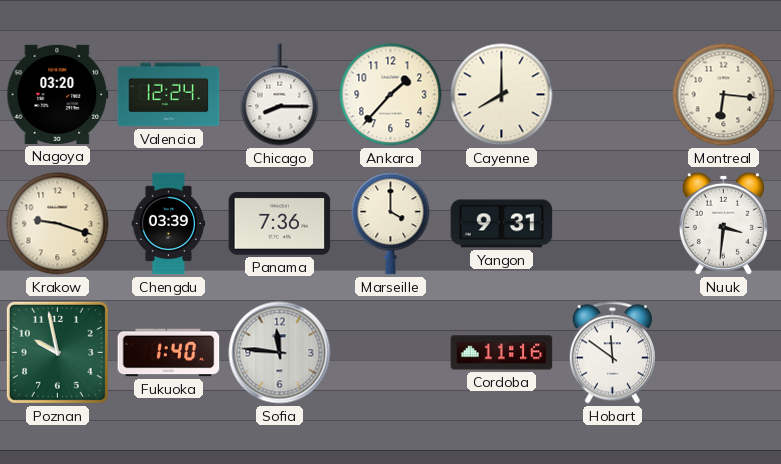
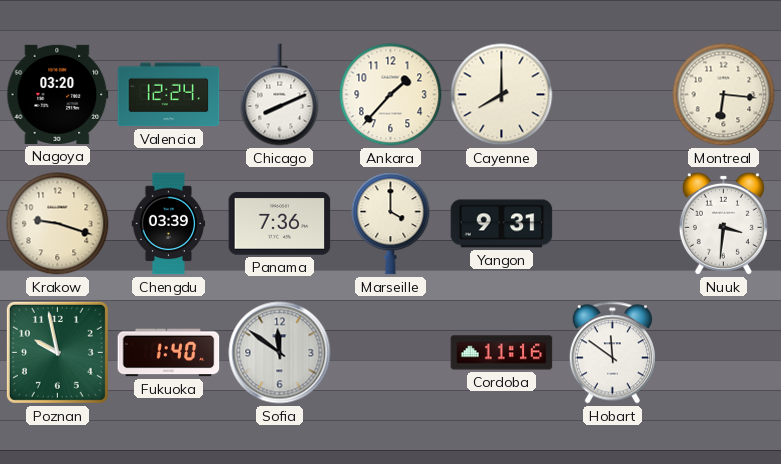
Chicago: 8:15 -> 8:11 (280, 95)
Sofia: 11:46 -> 11:51 (280, 353)
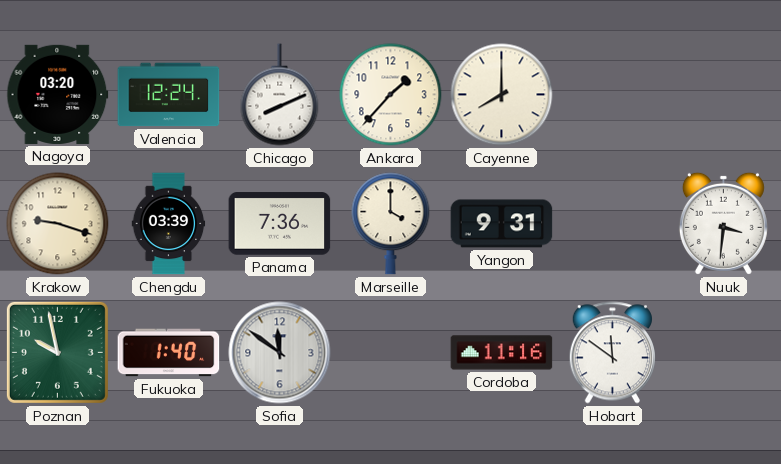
Montreal: 6:16 -> none (724, 95)
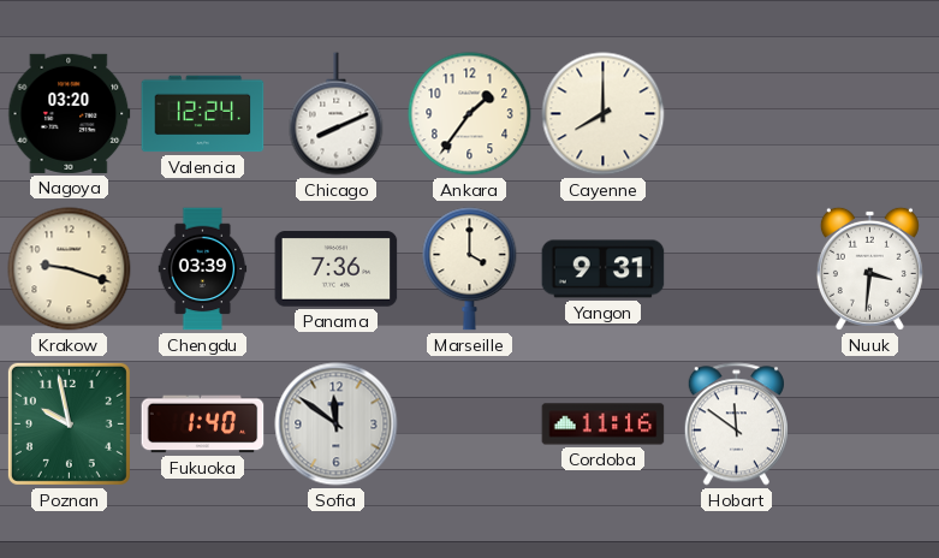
Ankara: 1:37 -> 1:36 (470, 114)
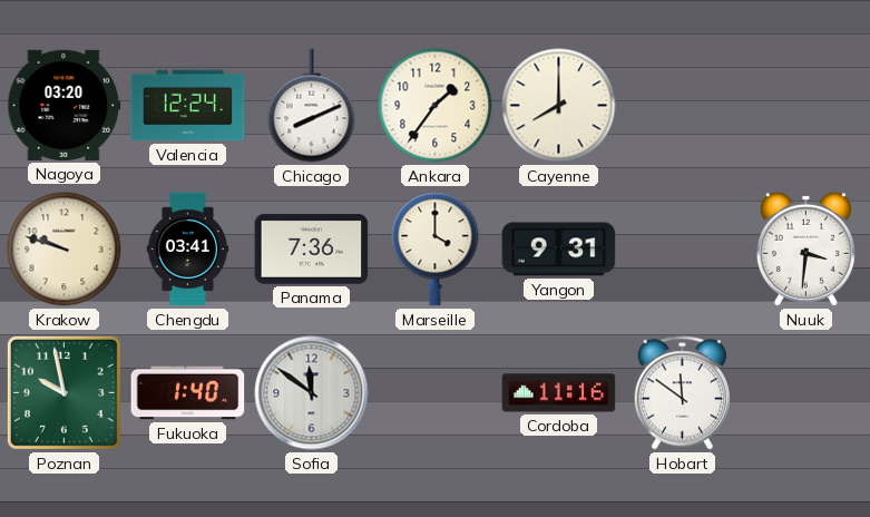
Krakow: 9:18 -> 9:48 (65, 250)
Chengdu: 03:39 -> 03:41 (188, 250)
